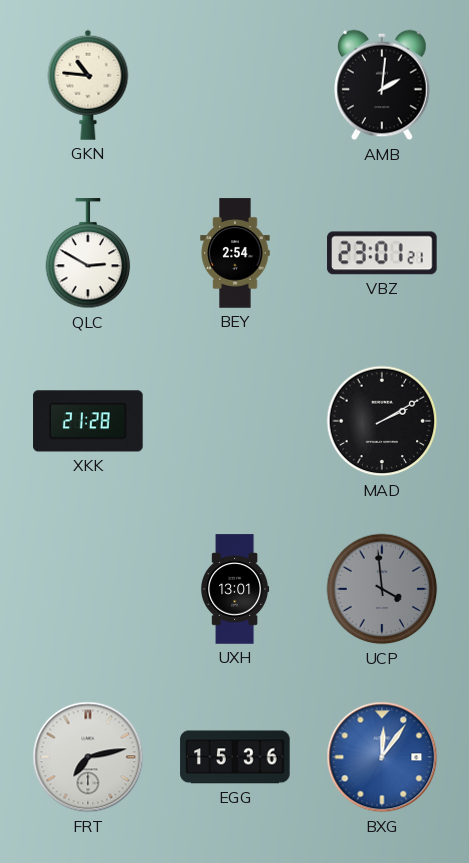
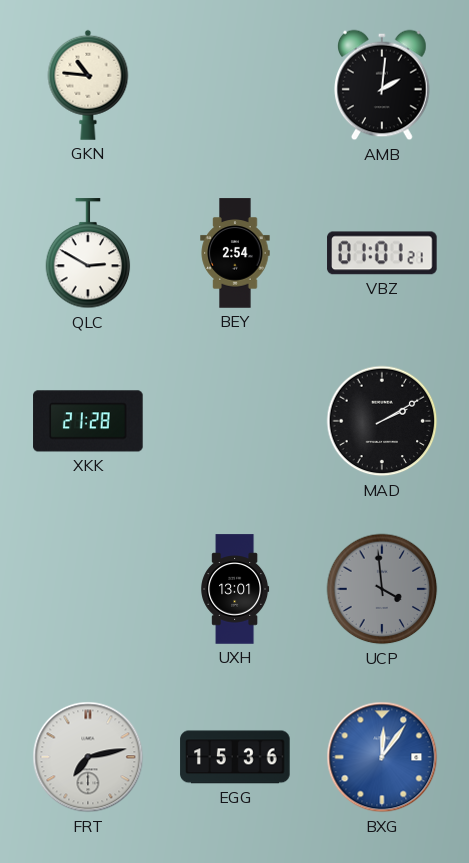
VBZ: 23:01 -> 01:01 (382, 253)
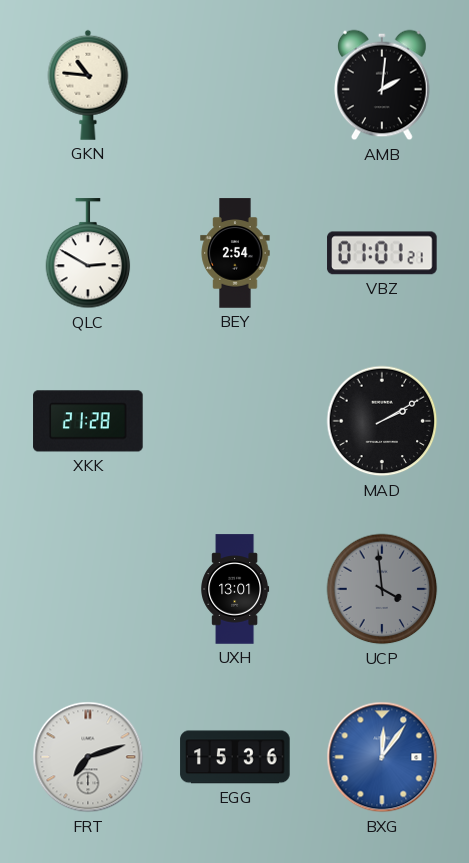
FRT: 7:13 -> 7:12 (88, 757)
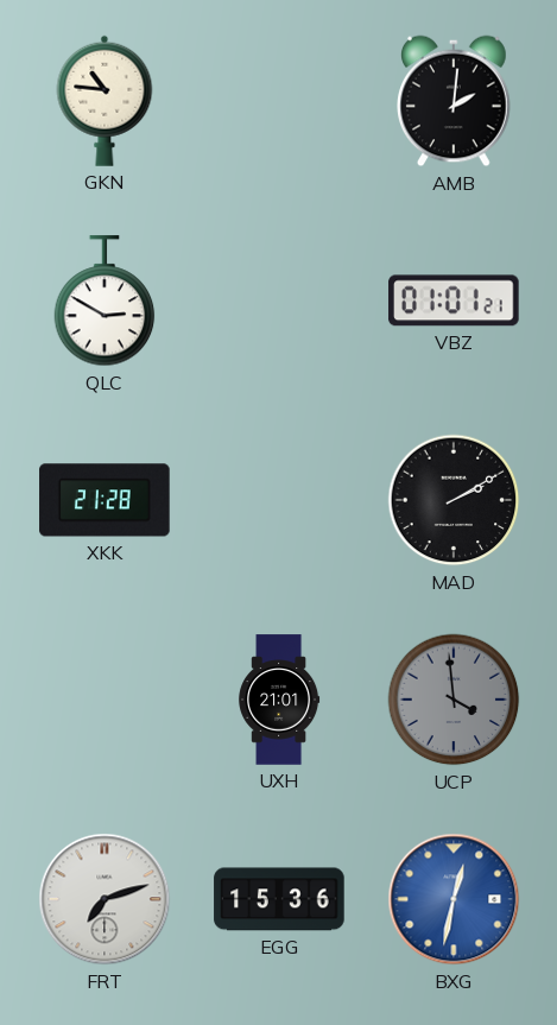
BEY: 2:54 -> none (235, 253)
UXH: 13:01 -> 21:01 (279, 700)
BXG: 12:06 -> 12:32 (454, 899)
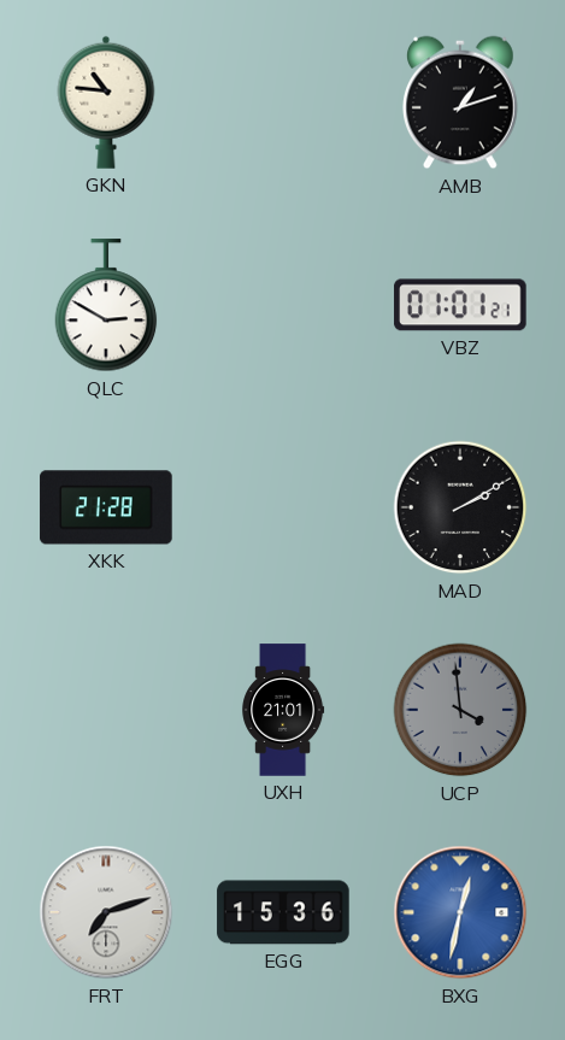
AMB: 2:01 -> 1:12 (461, 102)
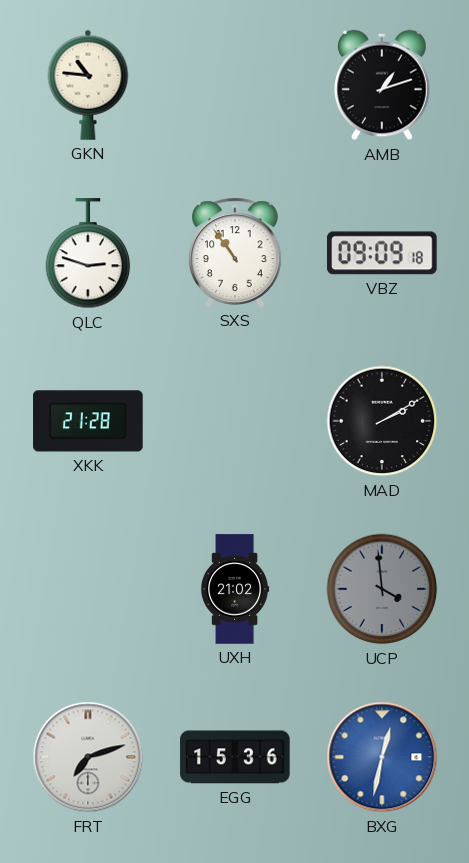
QLC: 2:50 -> 2:48 (88, 254)
SXS: none -> 10:54 (235, 252)
VBZ: 01:01 -> 09:09 (382, 253)
UXH: 21:01 -> 21:02 (235, 589)
